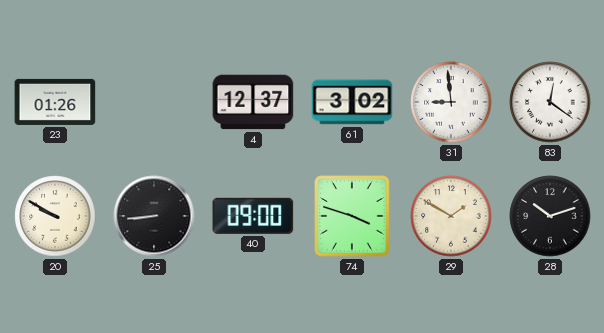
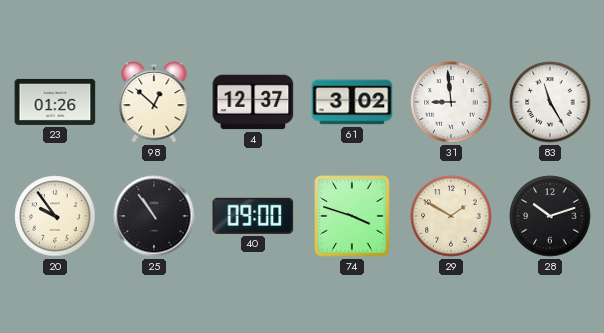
98: none -> 12:52 (154, 102)
83: 12:21 -> 11:25 (550, 102)
20: 9:50 -> 9:54 (55, 216)
25: 8:44 -> 10:54 (154, 216)
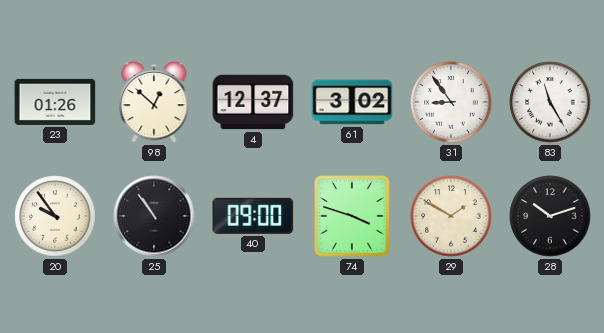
31: 8:59 -> 8:54 (451, 102)
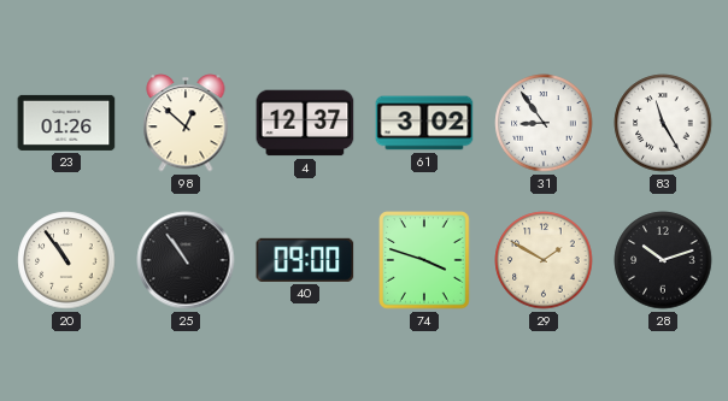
20: 9:54 -> 10:54 (66, 260)
